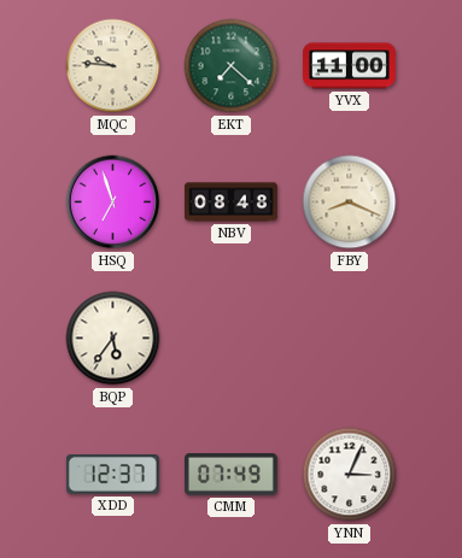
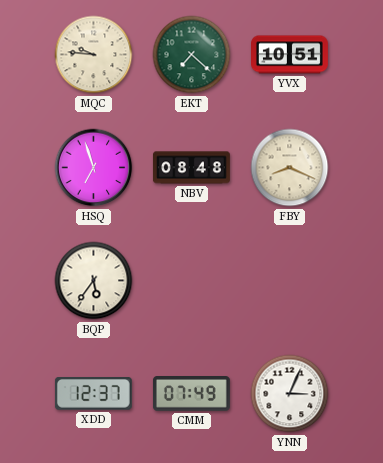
YVX: 11:00 -> 10:51 (290, 55)
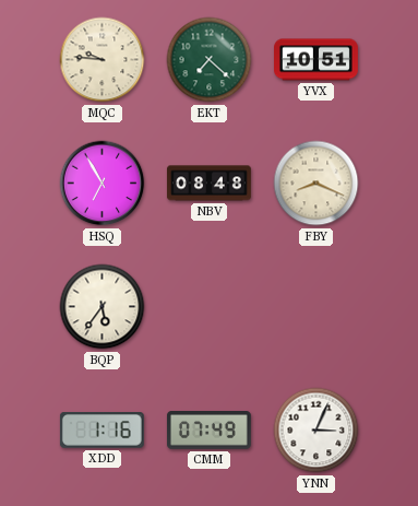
HSQ: 6:57 -> 6:55 (103, 184)
XDD: 12:37 -> 1:16 (101, 431)
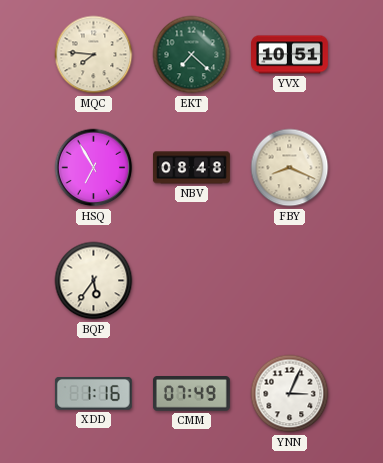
MQC: 9:46 -> 7:46 (94, 55)
